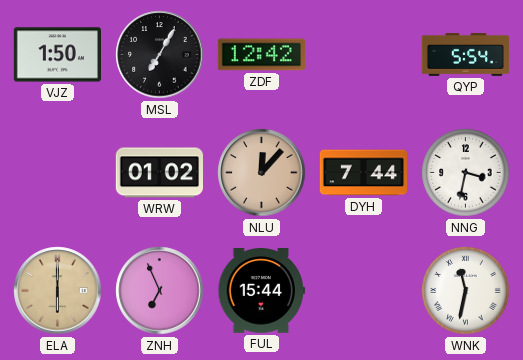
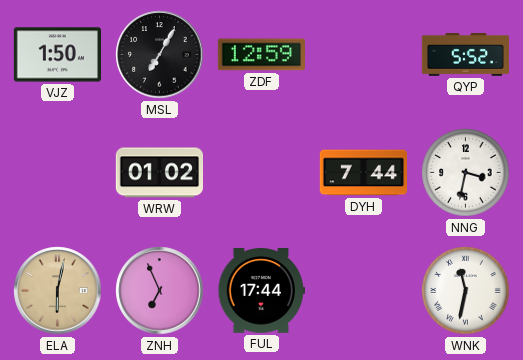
ZDF: 12:42 -> 12:59 (261, 55)
QYP: 5:54 -> 5:52 (465, 54)
NLU: 12:07 -> none (262, 173)
ELA: 6:00 -> 6:02 (58, 291)
FUL: 15:44 -> 17:44 (261, 291)
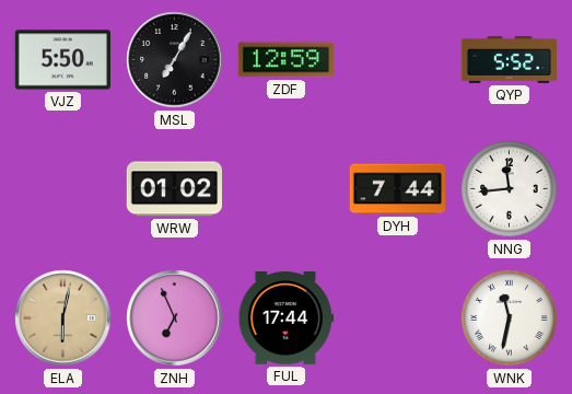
VJZ: 1:50 -> 5:50 (62, 60)
NNG: 3:32 -> 11:44 (510, 189)
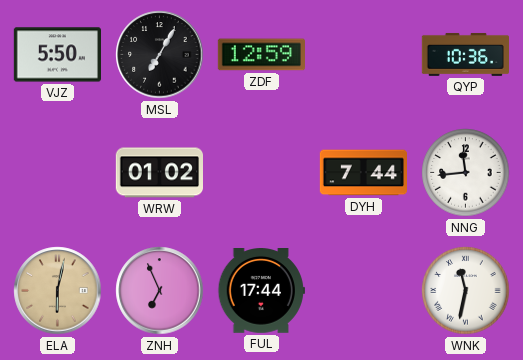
QYP: 5:52 -> 10:36 (465, 54)
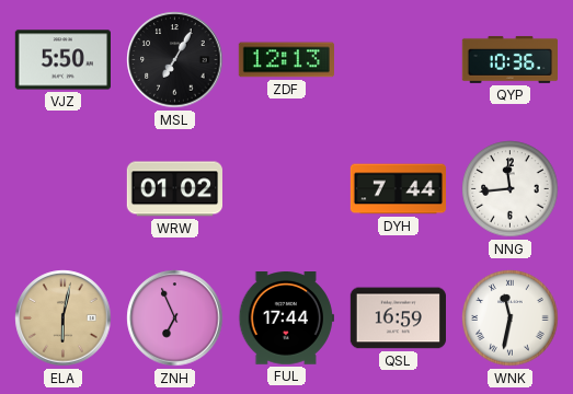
ZDF: 12:59 -> 12:13 (286, 60)
QSL: none -> 16:59 (398, 318)
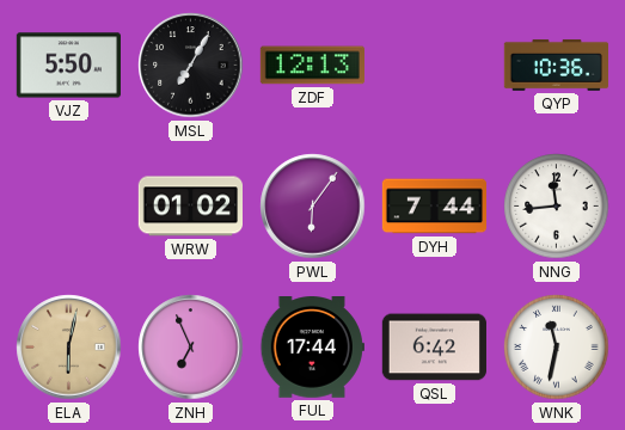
PWL: none -> 6:06 (313, 207)
QSL: 16:59 -> 6:42 (434, 348)
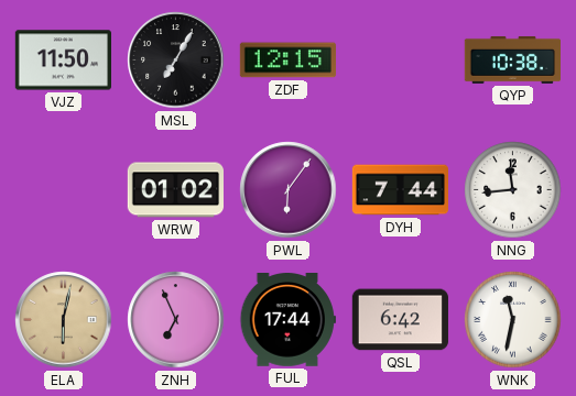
VJZ: 5:50 -> 11:50 (63, 61)
ZDF: 12:13 -> 12:15 (287, 61)
QYP: 10:36 -> 10:38 (512, 59)
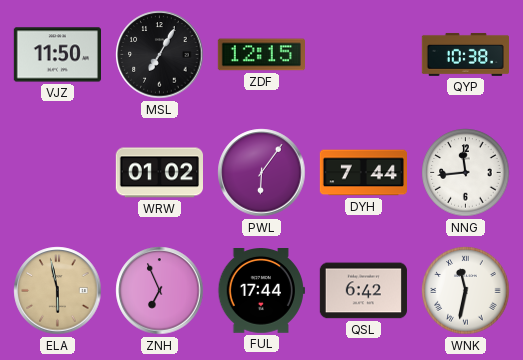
ELA: 6:02 -> 5:58 (58, 291)
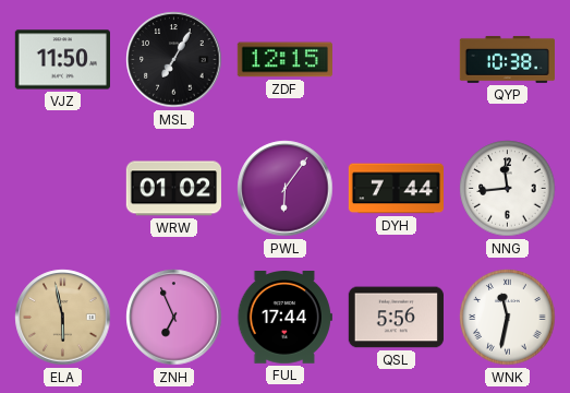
QSL: 6:42 -> 5:56 (396, 318)
